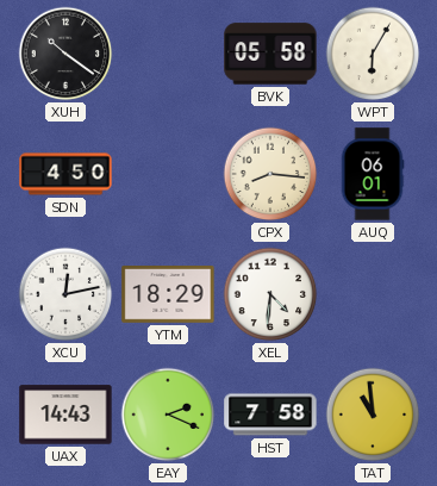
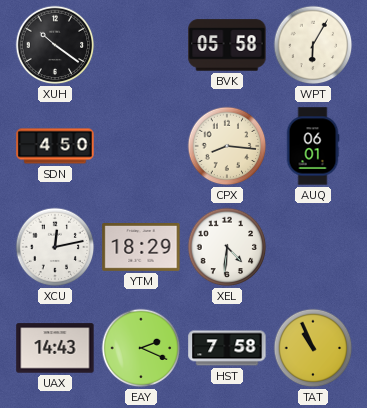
TAT: 10:59 -> 10:56 (313, 348)
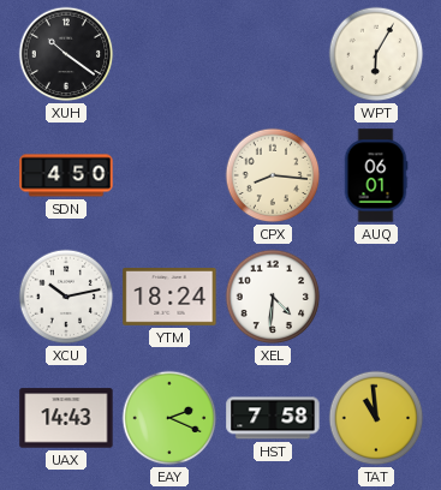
BVK: 05:58 -> none (227, 45)
XCU: 12:13 -> 10:13 (66, 297)
YTM: 18:29 -> 18:24 (169, 298)
TAT: 10:56 -> 10:59 (376, 418)
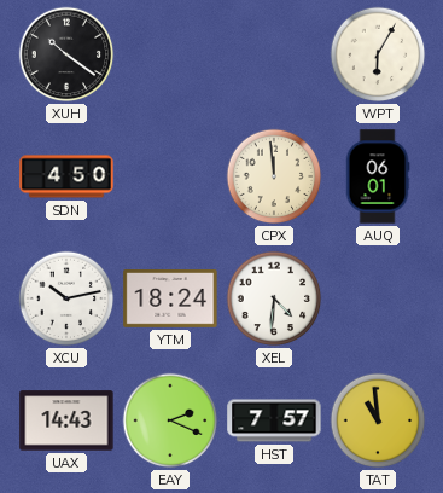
CPX: 8:16 -> 11:59 (274, 176)
HST: 7:58 -> 7:57 (274, 420)
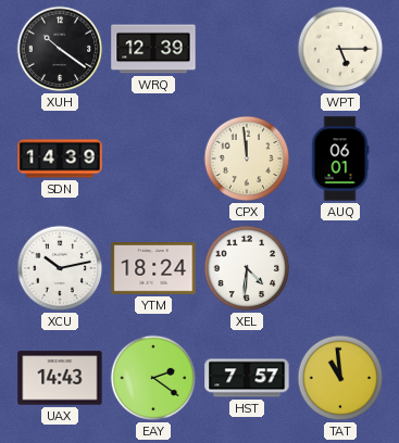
WRQ: none -> 12:39 (153, 49)
WPT: 6:05 -> 5:15 (340, 49)
SDN: 4:50 -> 14:39 (60, 159)
EAY: 2:19 -> 2:21 (153, 378)
